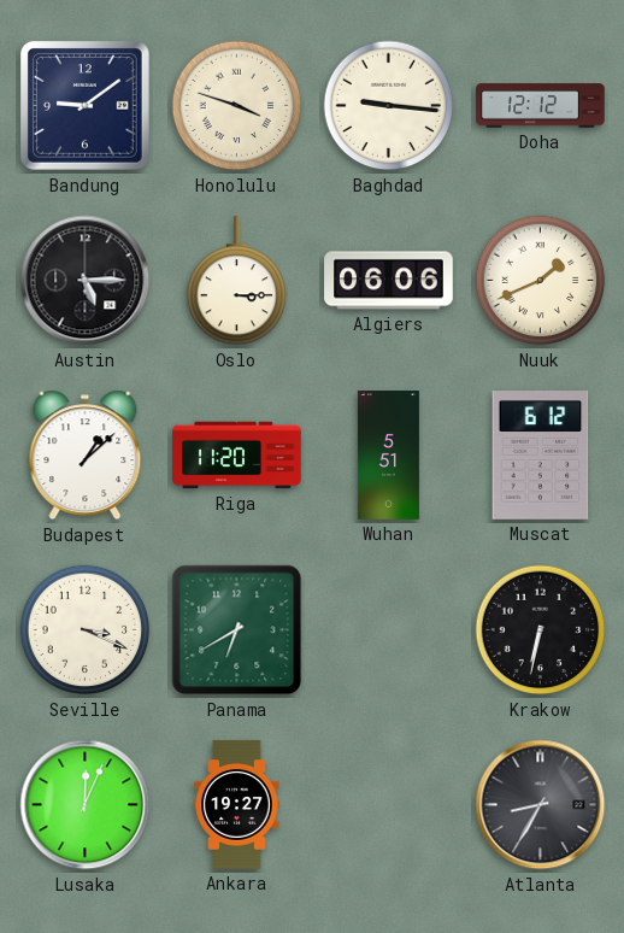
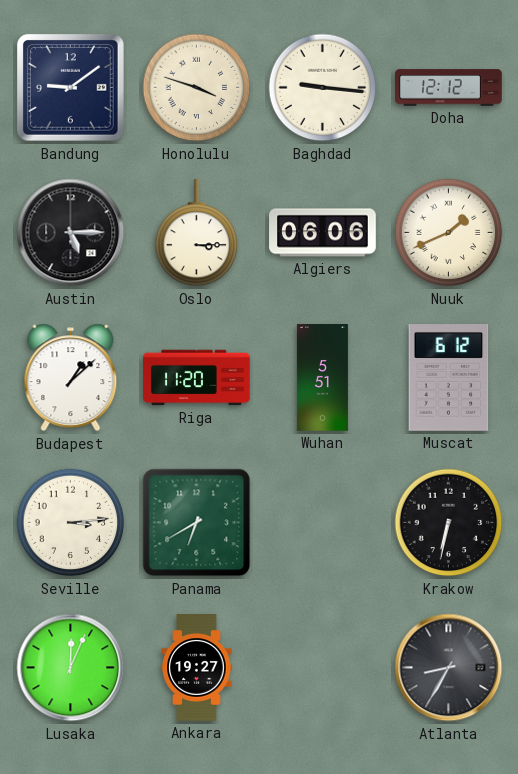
Seville: 3:19 -> 3:14 (71, 523)
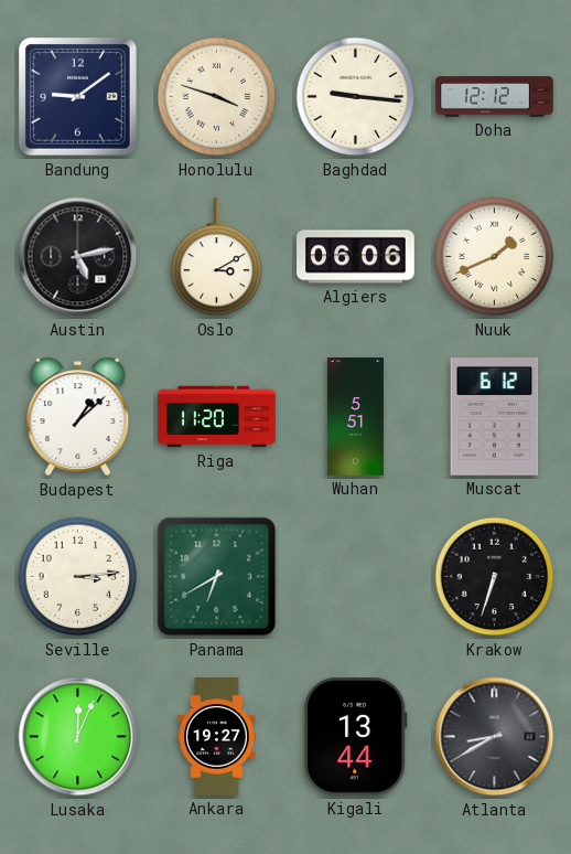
Austin: 5:15 -> 5:13 (78, 257)
Oslo: 3:15 -> 3:10 (217, 258)
Krakow: 6:32 -> 6:33 (495, 577)
Kigali: none -> 13:44 (356, 737)
Atlanta: 8:35 -> 8:40 (495, 737)
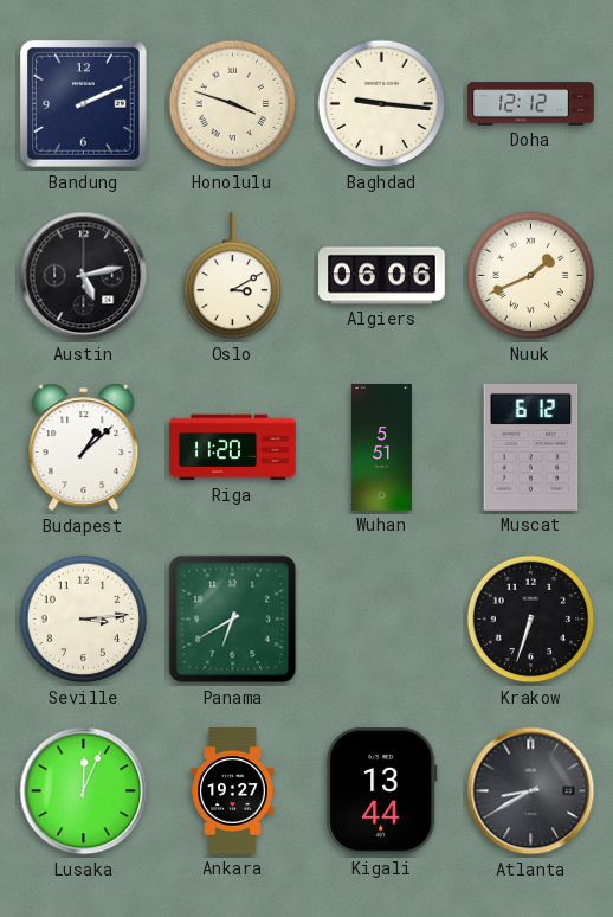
Bandung: 9:09 -> 2:11 (84, 104)
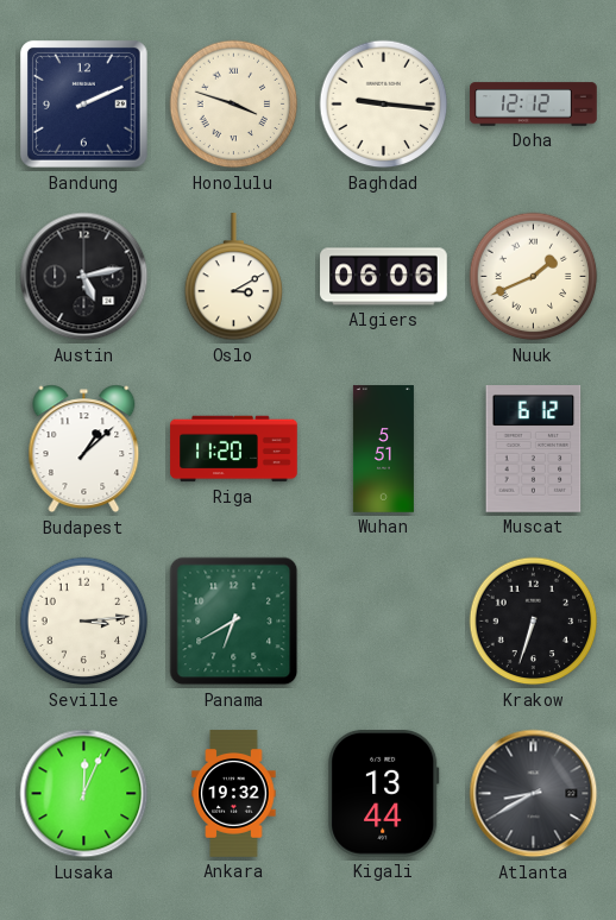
Ankara: 19:27 -> 19:32 (234, 794)
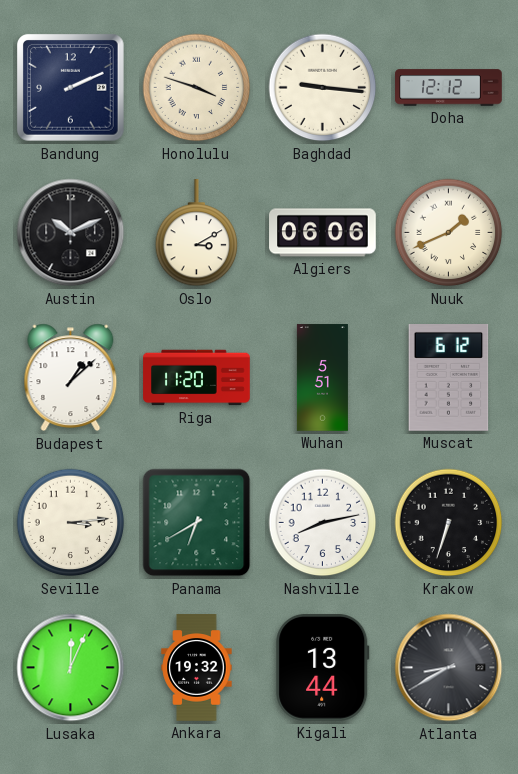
Austin: 5:13 -> 10:11 (71, 233)
Nashville: none -> 8:13 (323, 523)
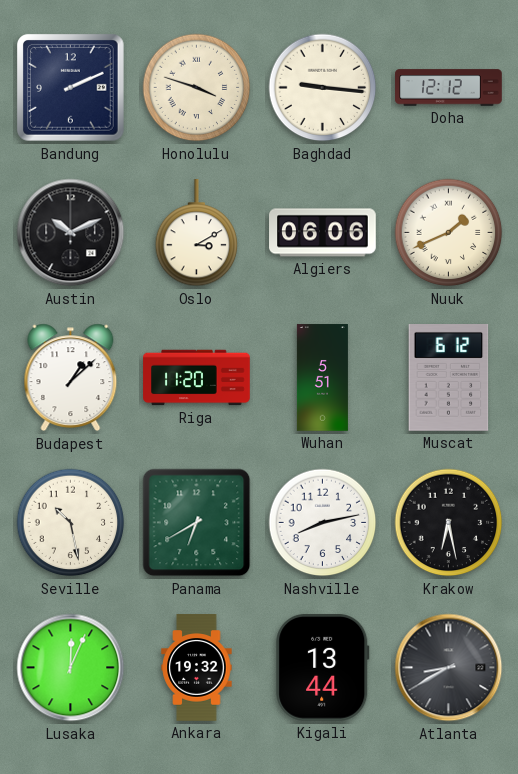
Seville: 3:14 -> 10:28 (71, 523)
Krakow: 6:33 -> 6:28 (449, 523)
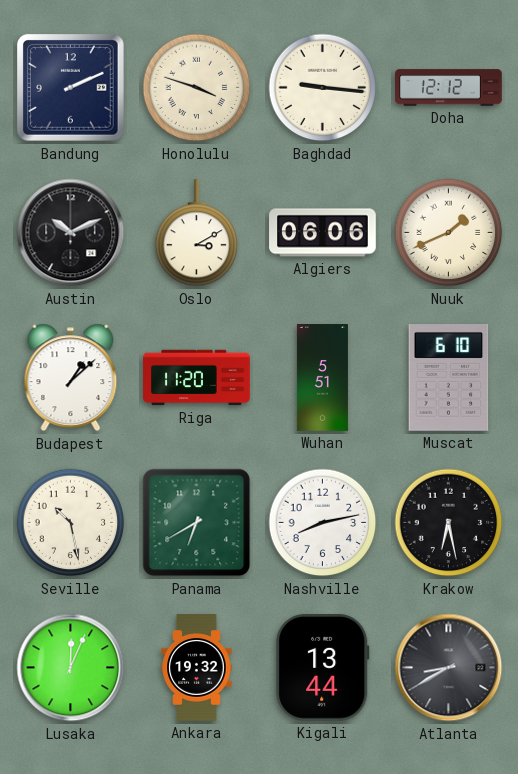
Muscat: 6:12 -> 6:10 (449, 378)
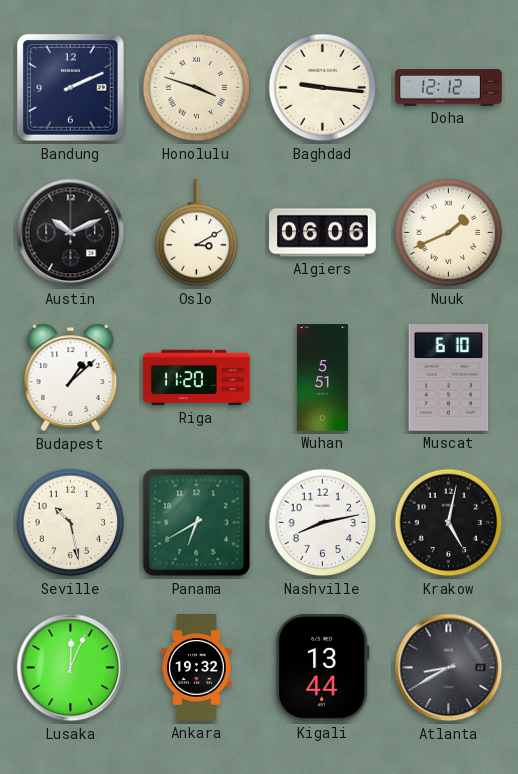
Krakow: 6:28 -> 5:02 (449, 523)
